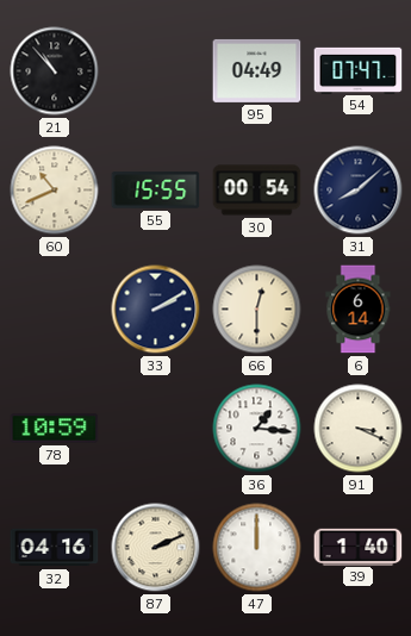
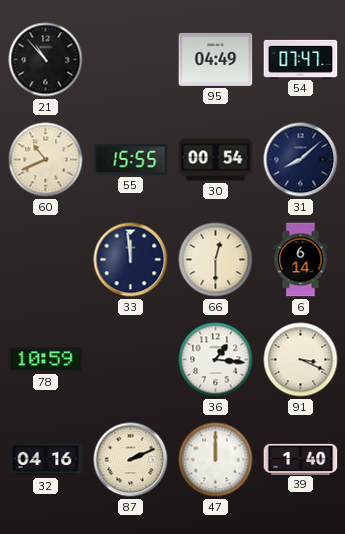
33: 2:10 -> 11:59 (131, 260)
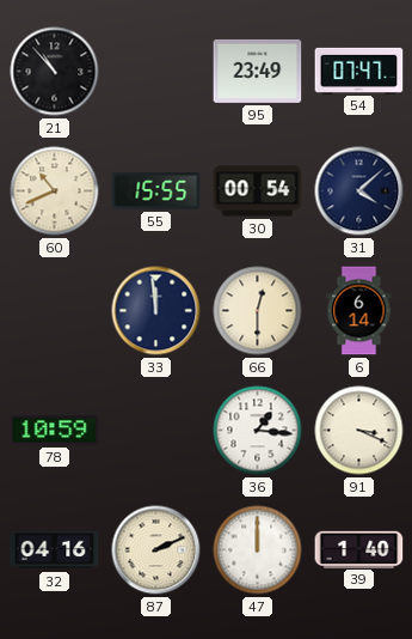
95: 04:49 -> 23:49 (258, 71)
31: 8:08 -> 4:08 (359, 191)
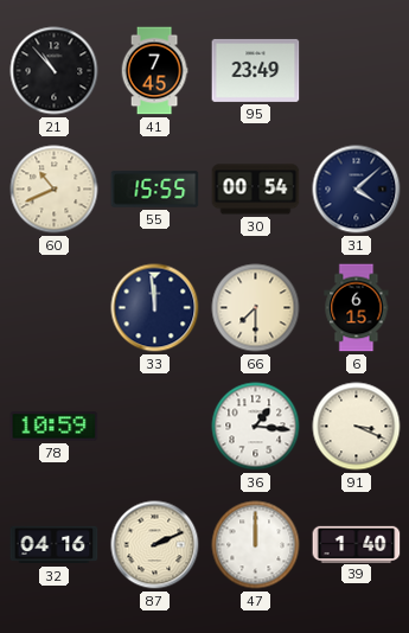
41: none -> 7:45 (154, 71)
54: 07:47 -> none (359, 71)
66: 12:30 -> 7:30 (256, 308)
6: 6:14 -> 6:15 (357, 308)
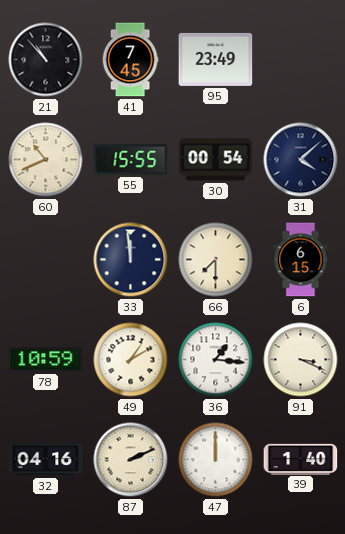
49: none -> 1:10 (131, 360)
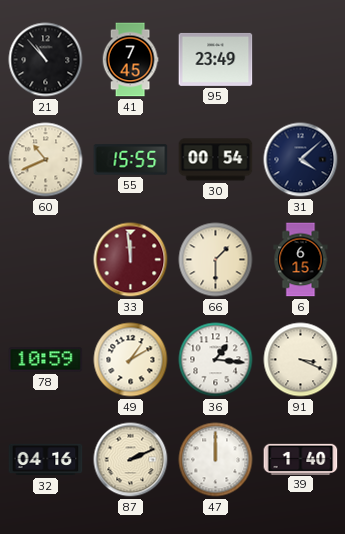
33 dial: navy -> burgundy (131, 260)
66: 7:30 -> 1:30 (216, 260)
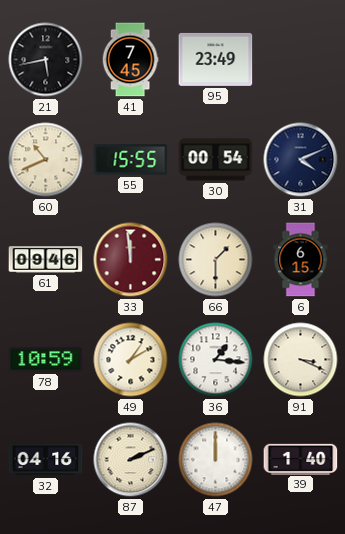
21: 10:53 -> 5:43 (46, 60)
31: 4:08 -> 4:11 (301, 160)
61: none -> 09:46 (46, 260)
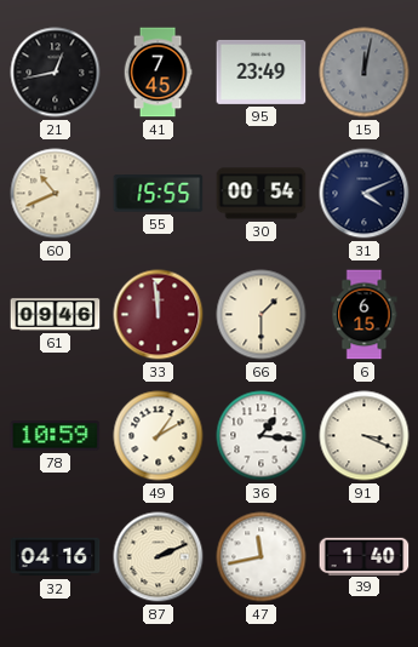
21: 5:43 -> 12:43 (56, 73)
15: none -> 12:02 (365, 73)
47: 12:00 -> 11:43 (262, 557)
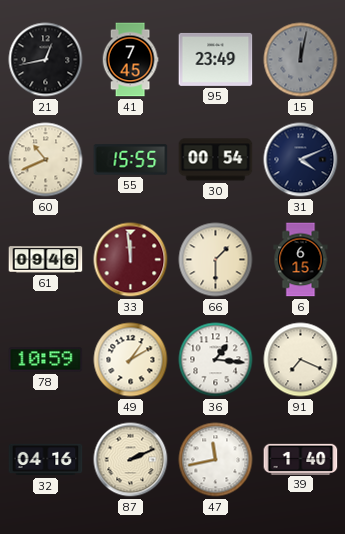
91: 3:19 -> 7:19 (301, 360)
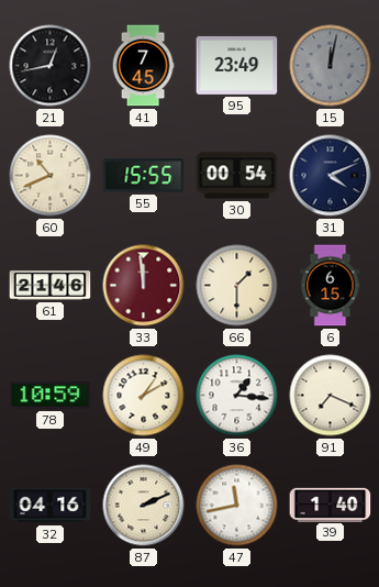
61: 09:46 -> 21:46 (51, 286)
